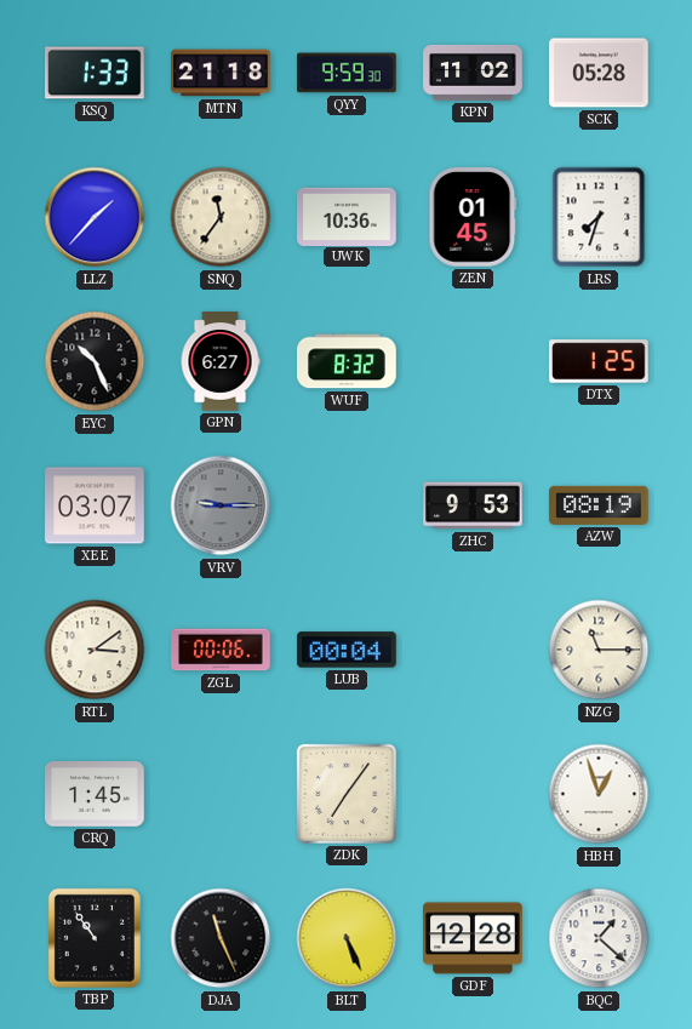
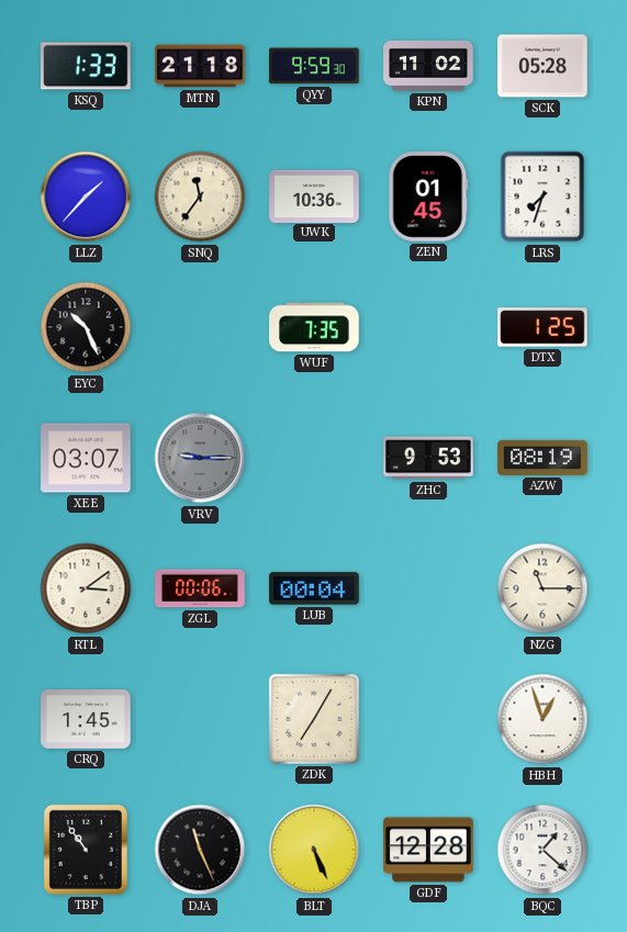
GPN: 6:27 -> none (221, 361)
WUF: 8:32 -> 7:35 (314, 327)
ZDK: 7:06 -> 7:05 (314, 719)
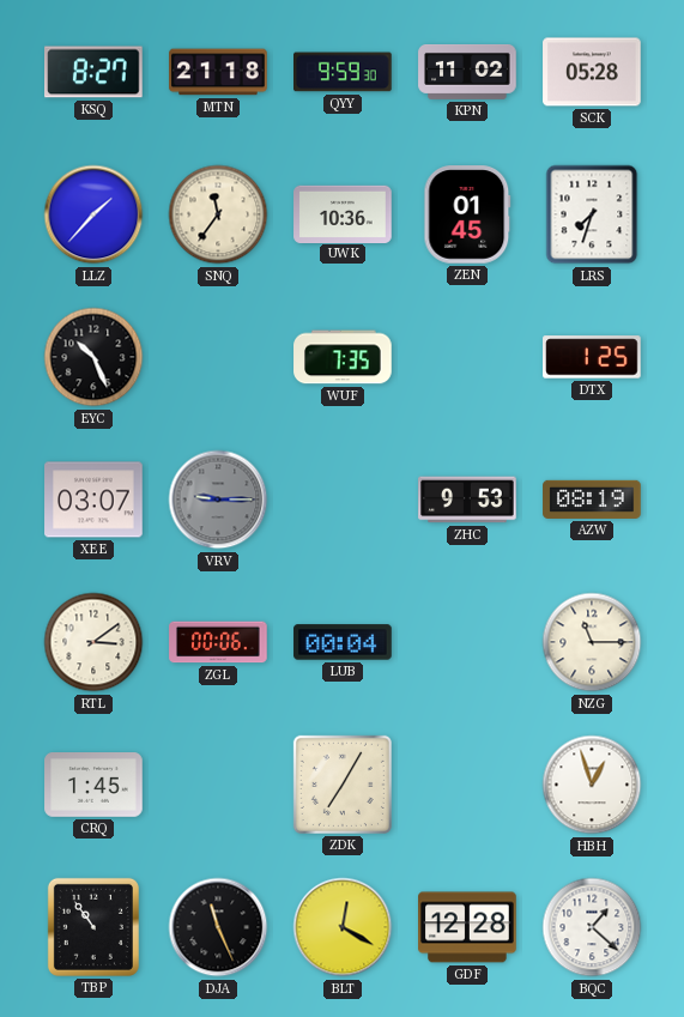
KSQ: 1:33 -> 8:27 (93, 72)
BLT: 5:26 -> 12:20 (343, 927)
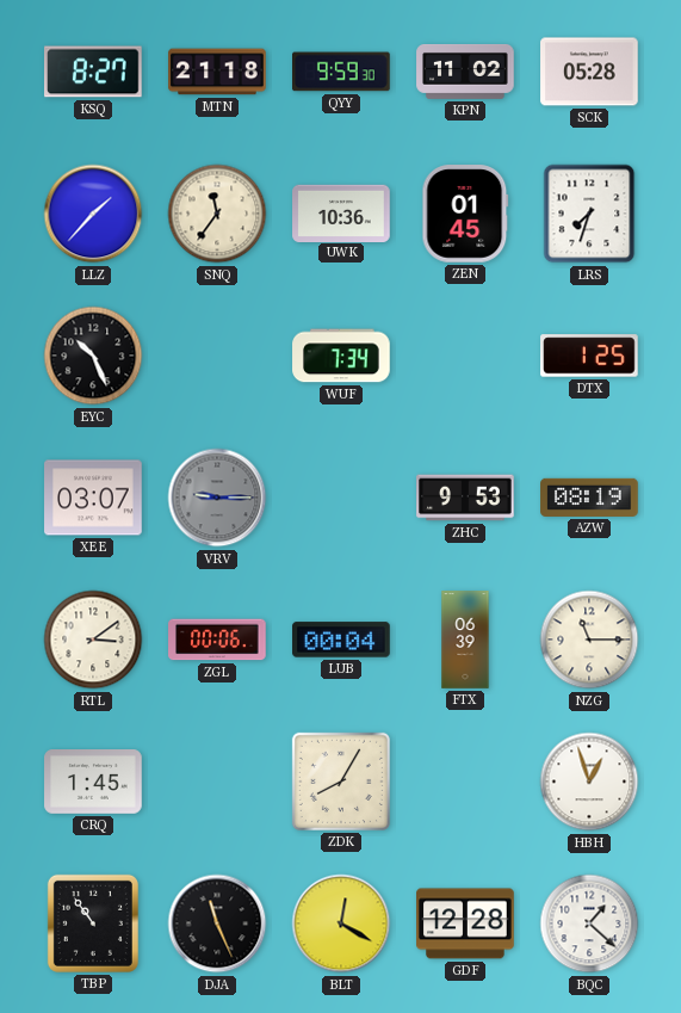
WUF: 7:35 -> 7:34 (341, 356)
FTX: none -> 06:39 (465, 640)
ZDK: 7:05 -> 8:05 (341, 782)
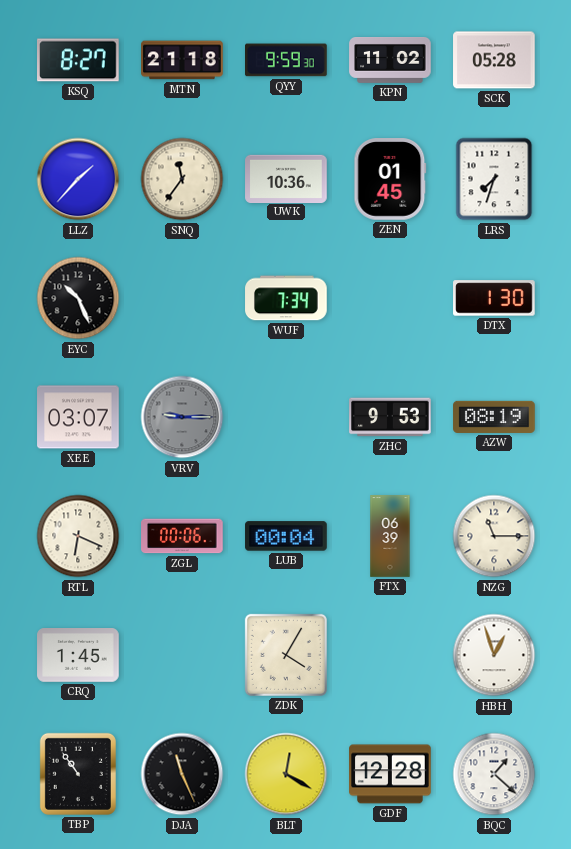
DTX: 1:25 -> 1:30 (494, 298)
RTL: 3:09 -> 6:19 (78, 536)
ZDK: 8:05 -> 4:05 (286, 655)
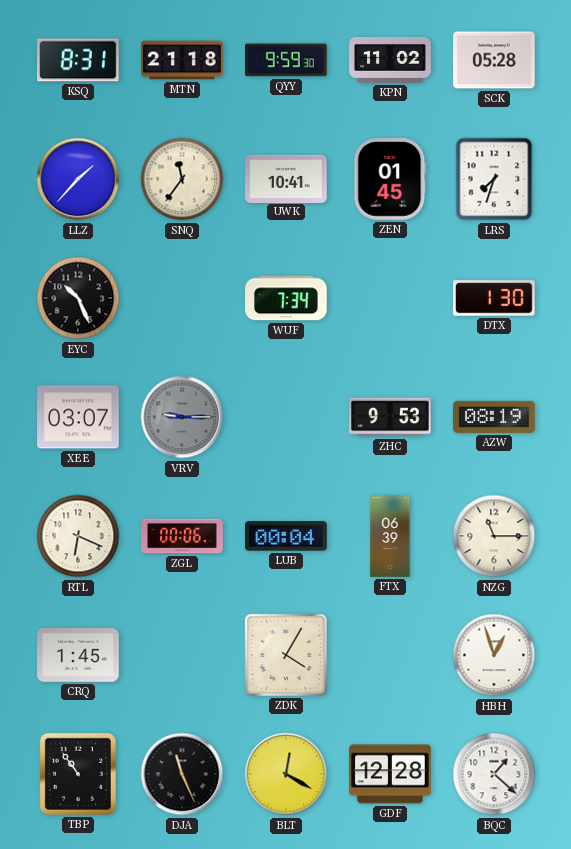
KSQ: 8:27 -> 8:31 (78, 60)
UWK: 10:36 -> 10:41 (286, 178)
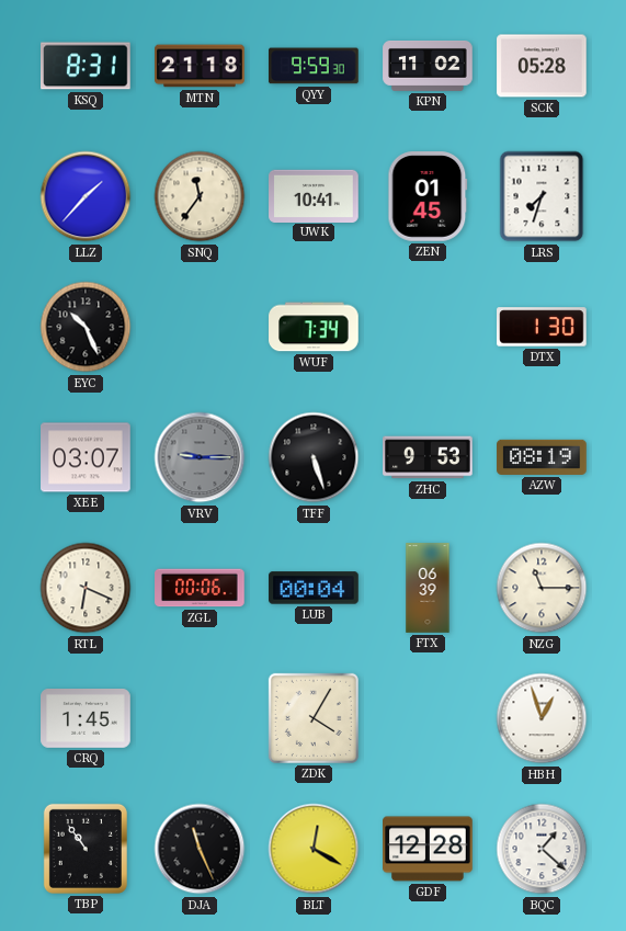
TFF: none -> 5:27 (314, 457)
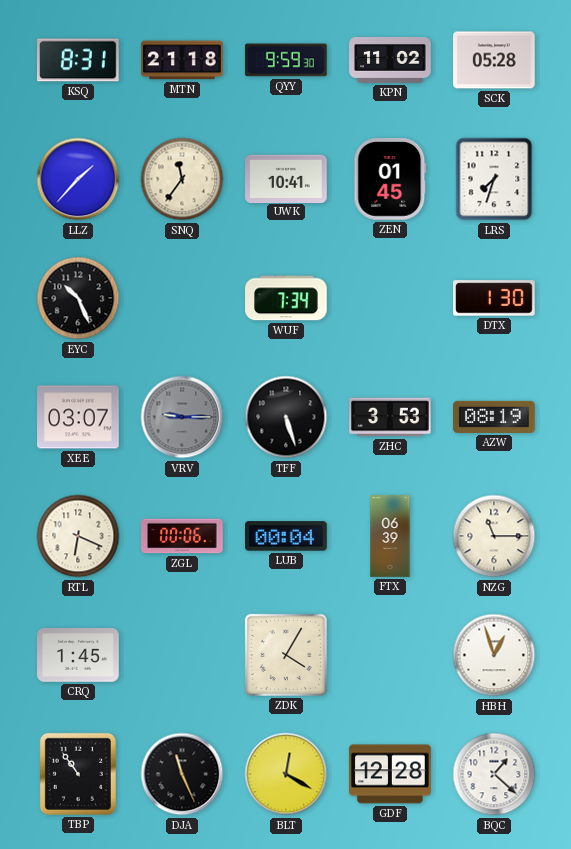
ZHC: 9:53 -> 3:53 (390, 417)
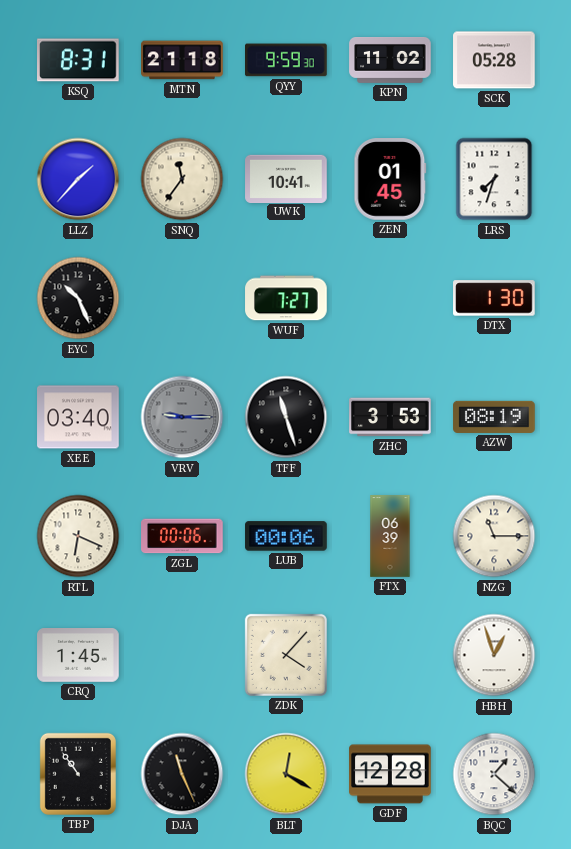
WUF: 7:34 -> 7:27 (286, 298)
XEE: 03:07 -> 03:40 (78, 417)
TFF: 5:27 -> 11:27 (286, 417)
LUB: 00:04 -> 00:06 (286, 536)
ZDK: 4:05 -> 4:07 (286, 655)
